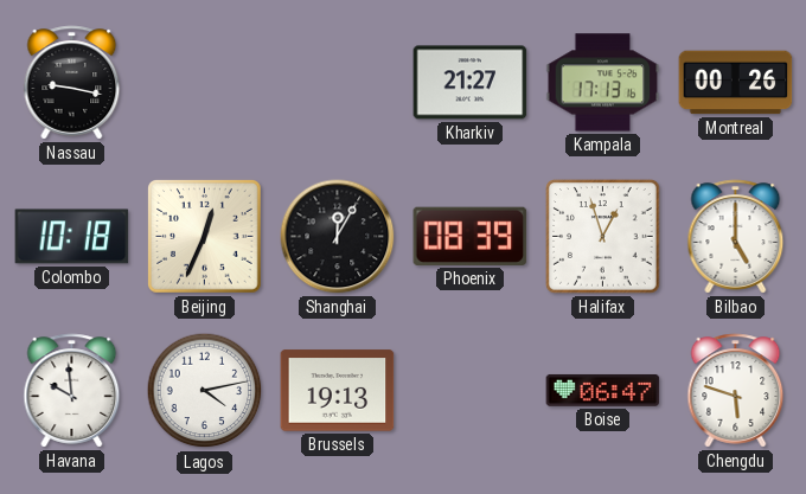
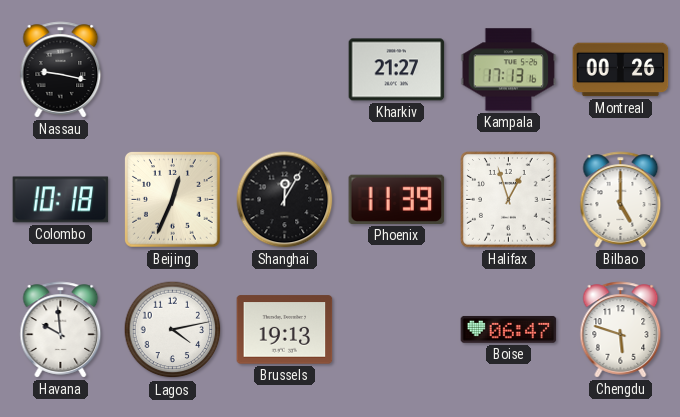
Phoenix: 08:39 -> 11:39 (397, 199)
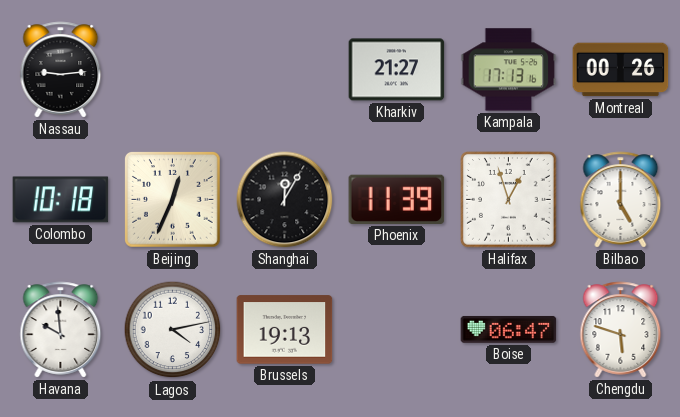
Nassau: 9:17 -> 9:14 (61, 70)
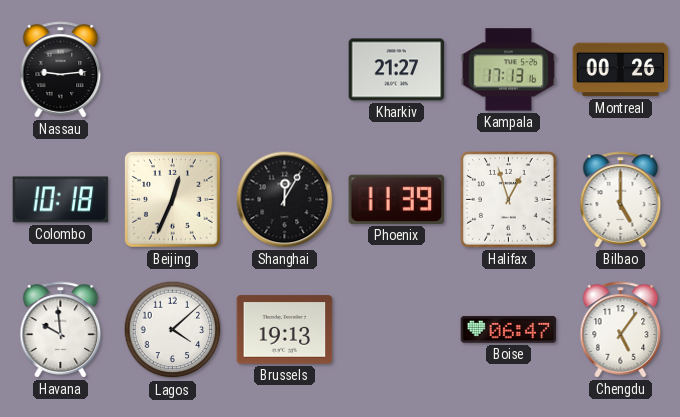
Lagos: 4:13 -> 4:08 (173, 330)
Chengdu: 5:48 -> 5:06 (621, 330)
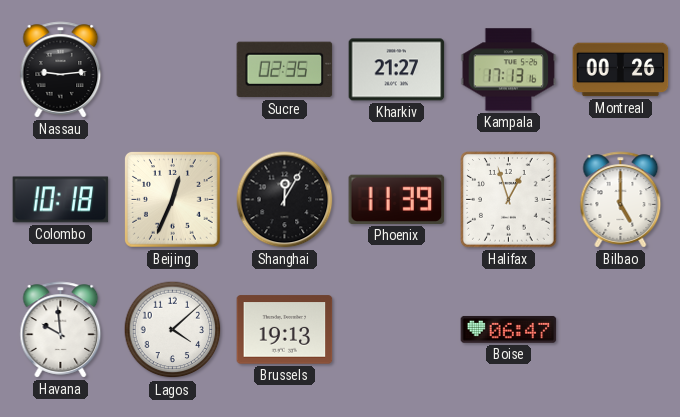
Sucre: none -> 02:35 (285, 70)
Chengdu: 5:06 -> none (621, 330)
